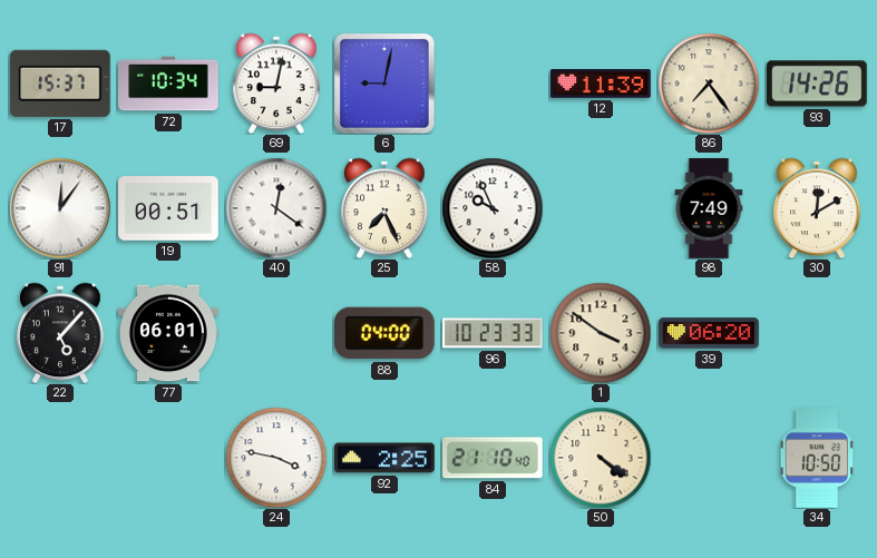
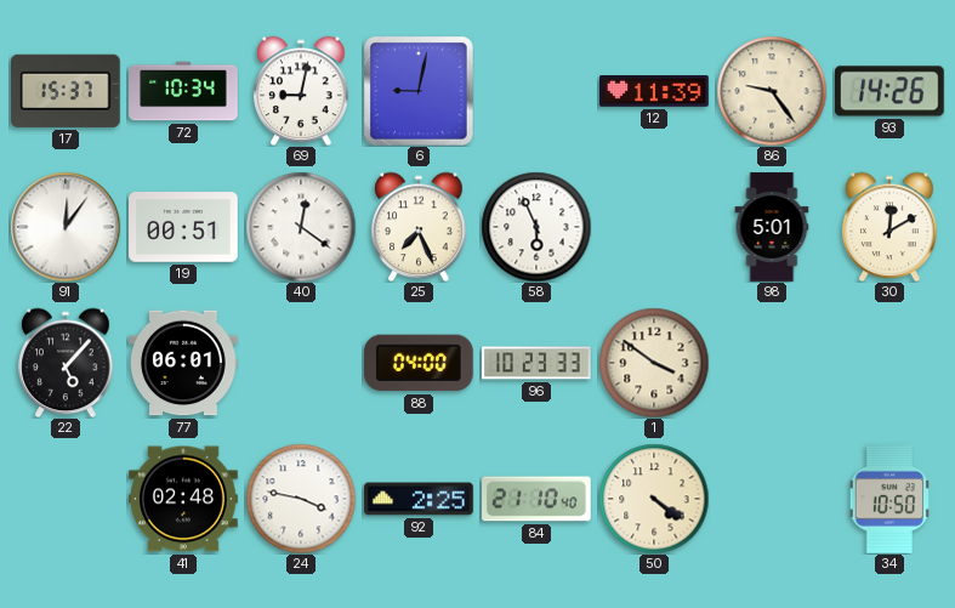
86: 7:24 -> 9:24 (772, 91)
58: 9:56 -> 5:56 (536, 227)
98: 7:49 -> 5:01 (772, 227)
39: 06:20 -> none (709, 333)
41: none -> 02:48 (183, 499)
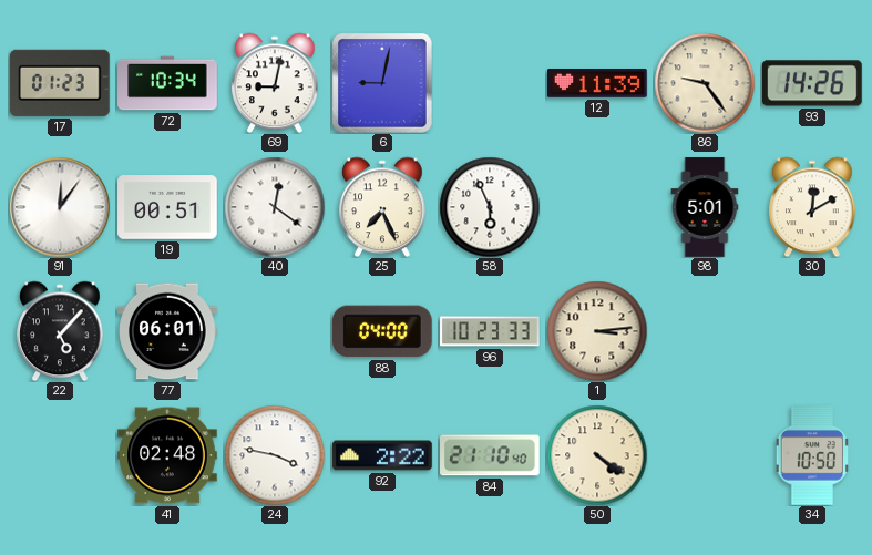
17: 15:37 -> 01:23 (60, 83)
1: 3:51 -> 3:14 (597, 331)
92: 2:25 -> 2:22 (382, 455)
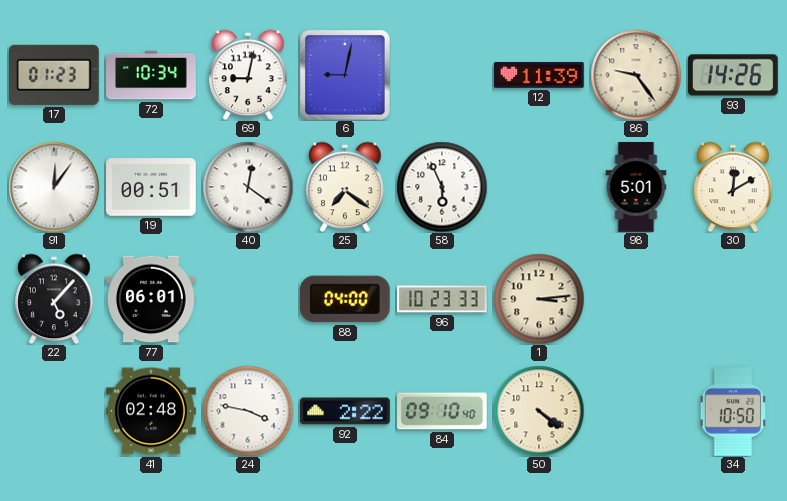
25: 7:26 -> 7:21 (345, 187)
84: 21:10 -> 09:10 (443, 411)
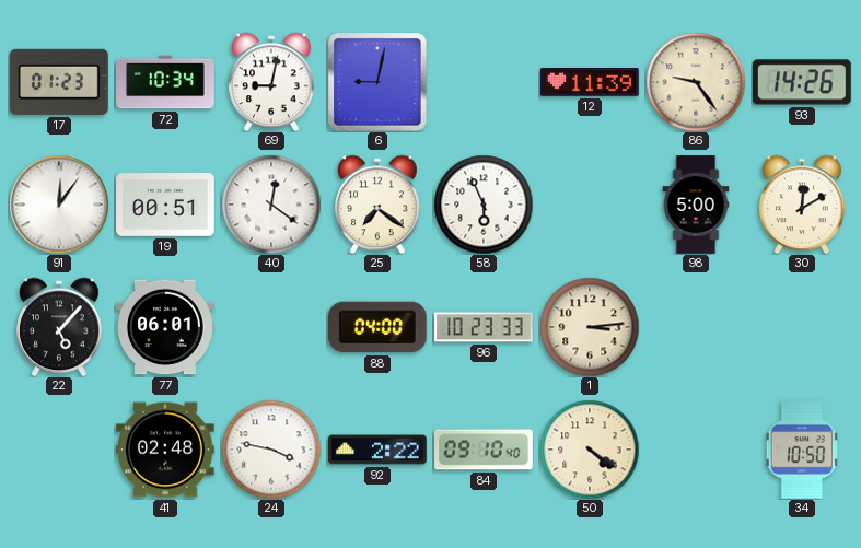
98: 5:01 -> 5:00 (696, 205)
